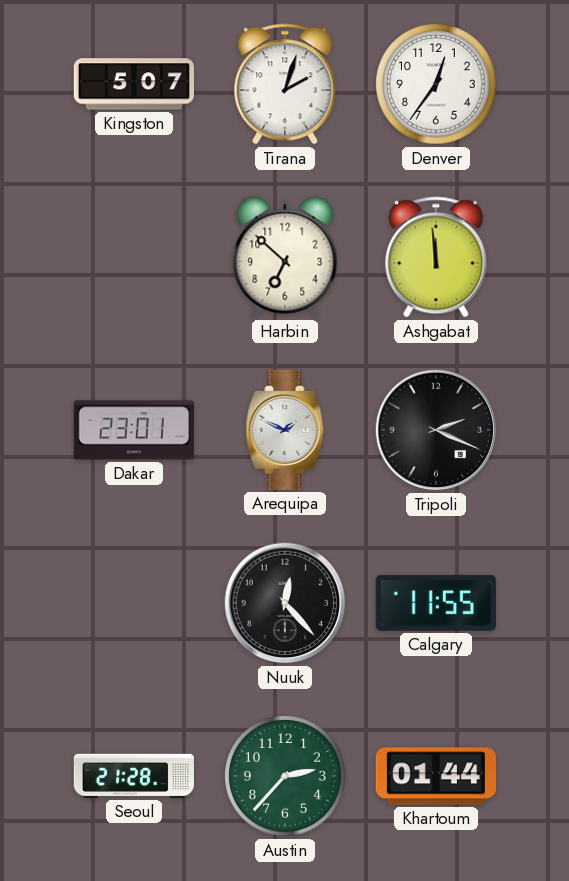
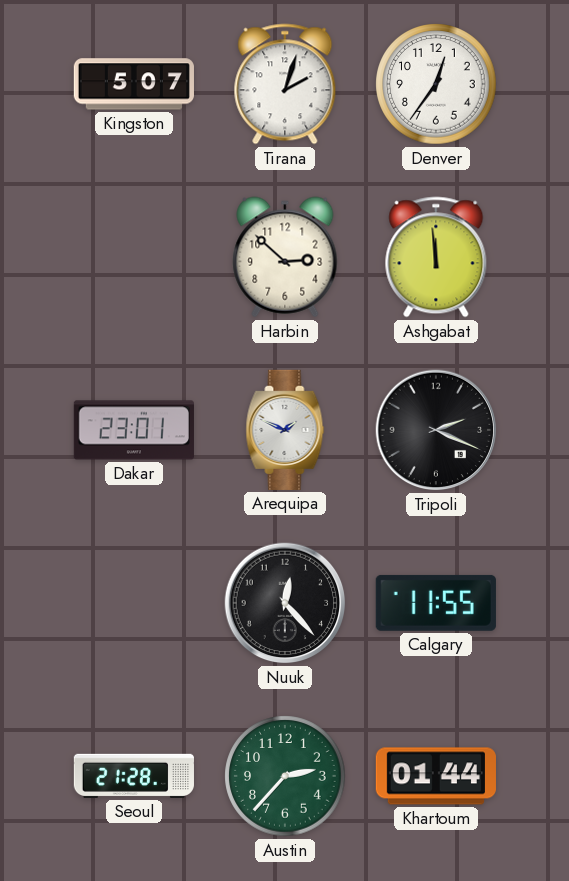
Harbin: 6:52 -> 2:52 (285, 257)
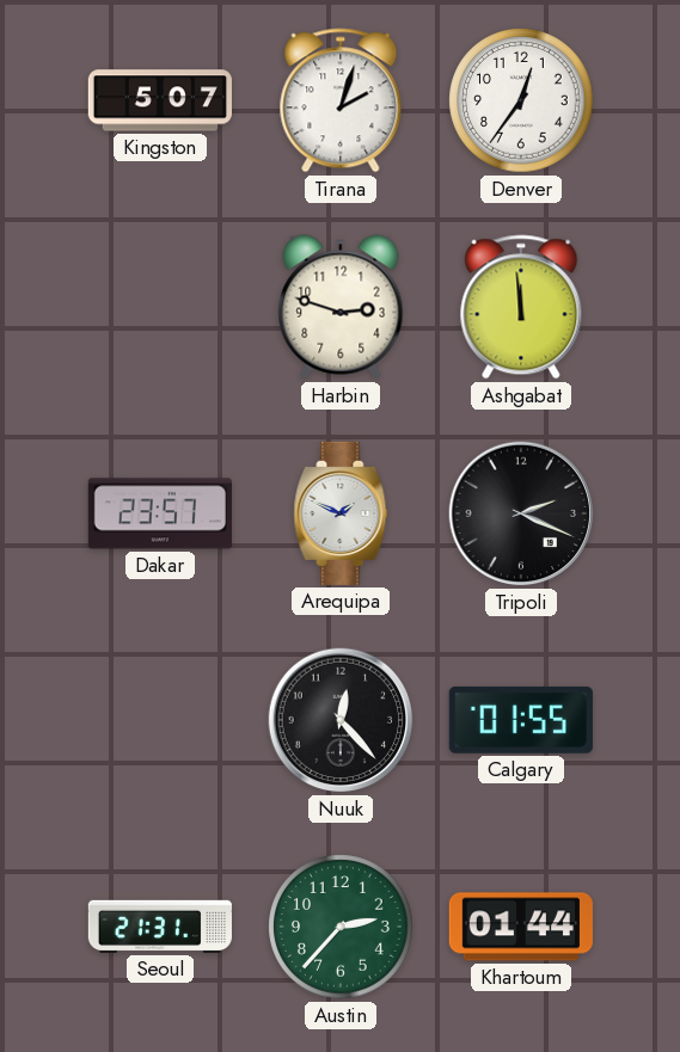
Harbin: 2:52 -> 2:48 (341, 307)
Dakar: 23:01 -> 23:57 (160, 513)
Calgary: 11:55 -> 01:55 (521, 720)
Seoul: 21:28 -> 21:31 (160, 927)
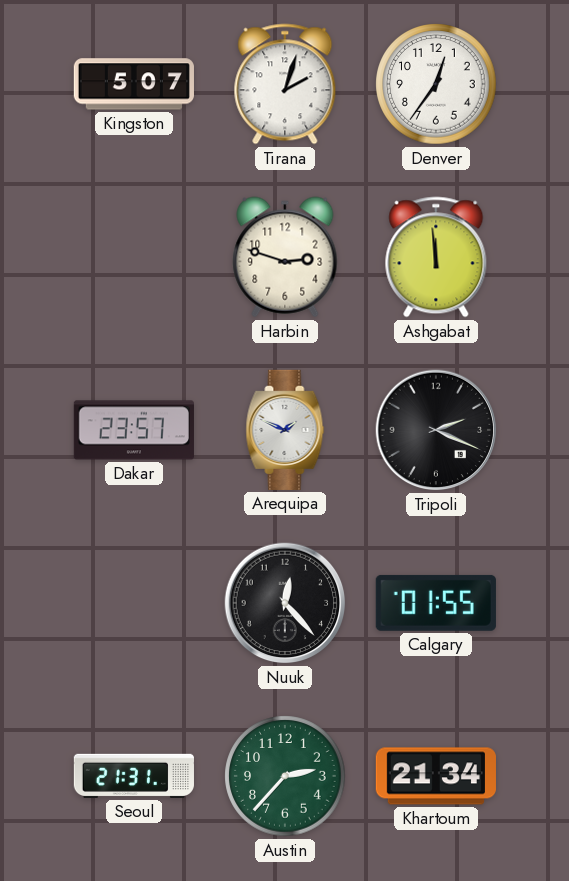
Khartoum: 01:44 -> 21:34 (436, 776)
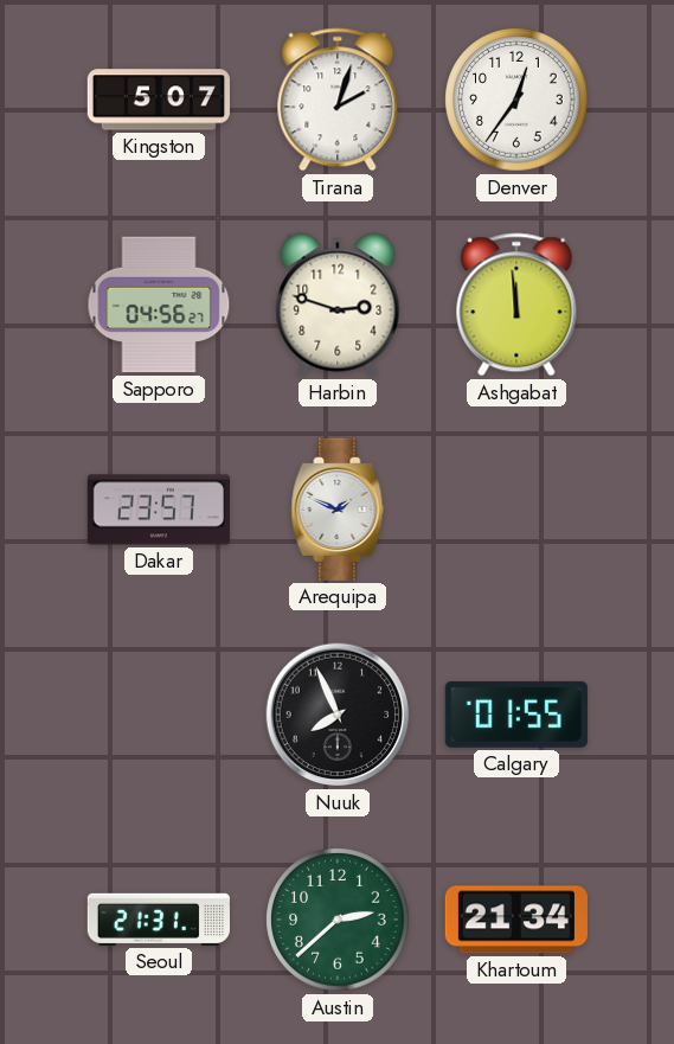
Sapporo: none -> 04:56 (159, 305)
Tripoli: 2:19 -> none (436, 430)
Nuuk: 12:23 -> 7:56 (338, 715)
Austin: 2:37 -> 2:38 (338, 920)
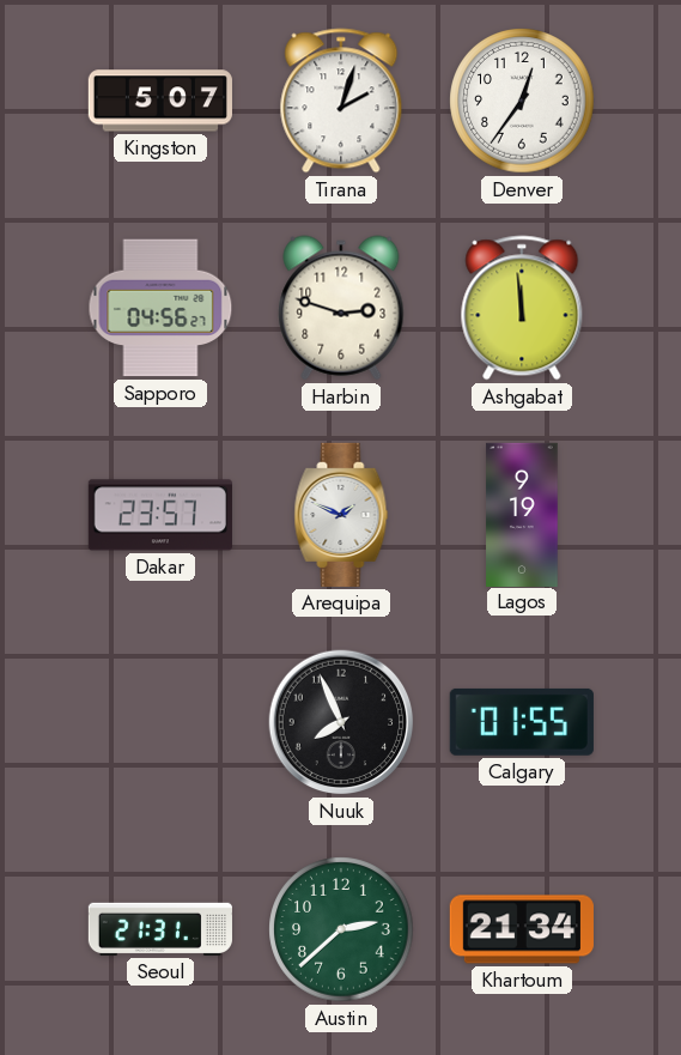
Lagos: none -> 9:19 (522, 514)
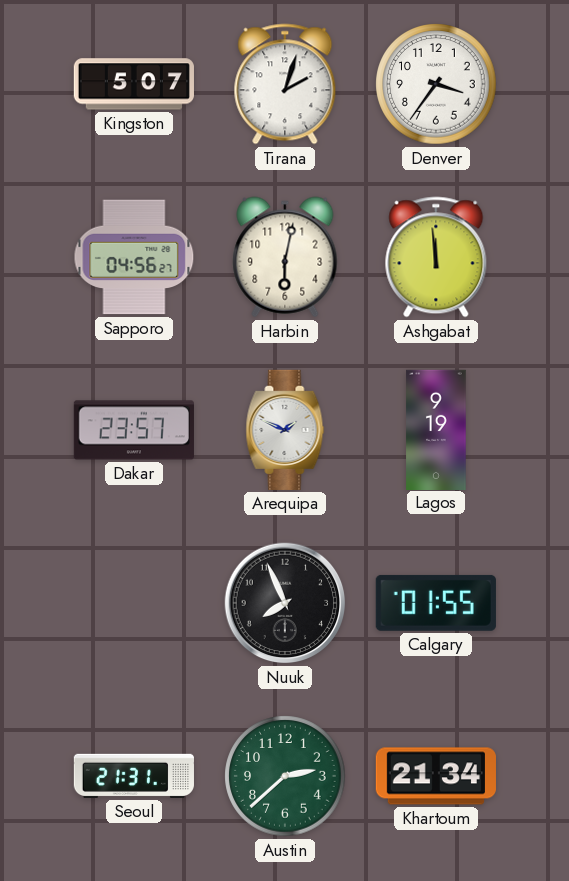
Denver: 12:36 -> 3:36 (436, 84)
Harbin: 2:48 -> 6:02 (285, 257)
